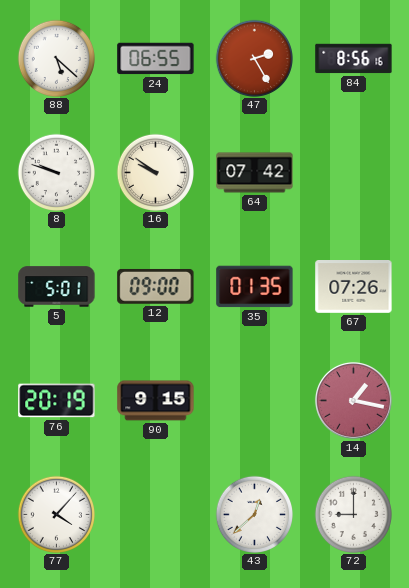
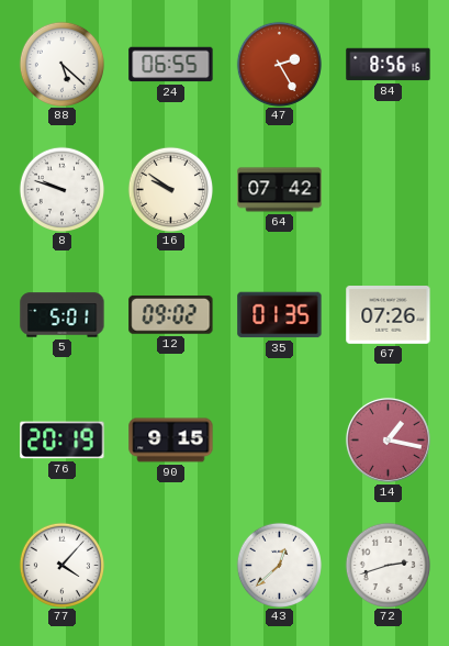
12: 09:00 -> 09:02 (171, 315)
72: 9:00 -> 2:42 (388, 565)
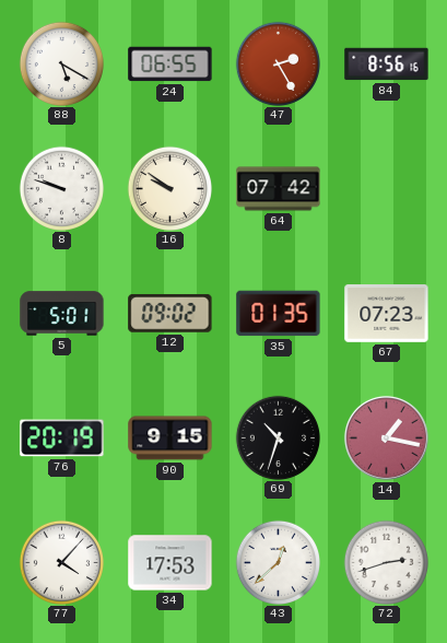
88: 5:22 -> 5:20 (61, 63)
67: 07:26 -> 07:23 (387, 314)
69: none -> 10:33 (278, 437)
34: none -> 17:53 (170, 563)
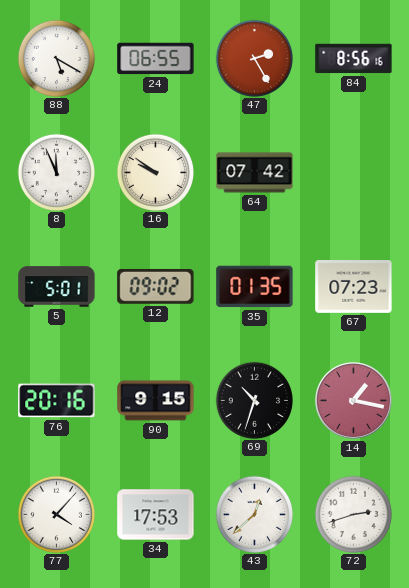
8: 9:48 -> 11:56 (56, 172)
76: 20:19 -> 20:16 (57, 401)
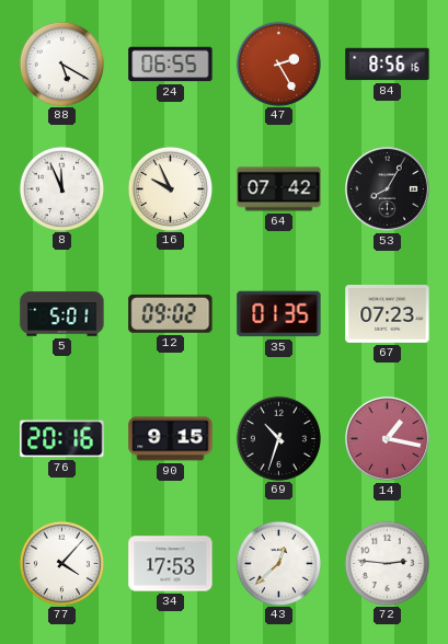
16: 9:51 -> 9:56 (170, 188)
53: none -> 8:05 (387, 188)
72: 2:42 -> 2:46 (387, 563)
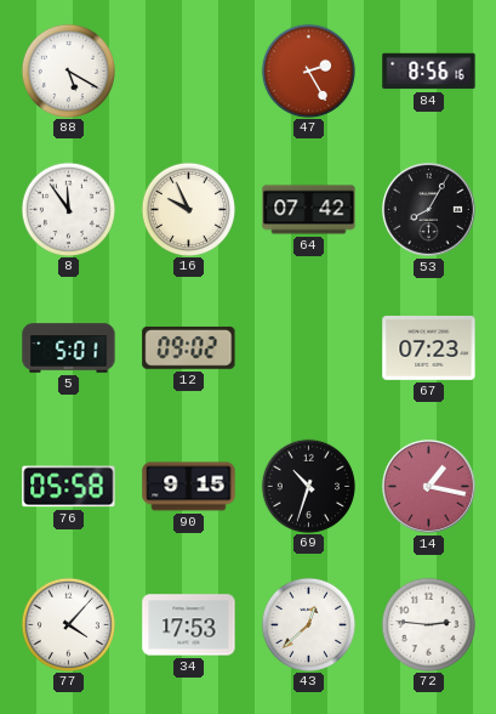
24: 06:55 -> none (171, 65)
8: 11:56 -> 11:54 (68, 209)
35: 01:35 -> none (279, 314)
76: 20:16 -> 05:58 (69, 487)
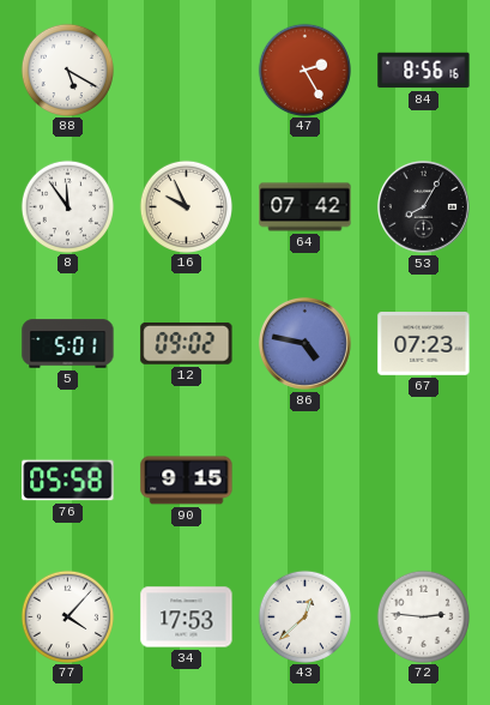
86: none -> 4:47 (304, 343)
69: 10:33 -> none (308, 486)
14: 1:17 -> none (428, 486)
